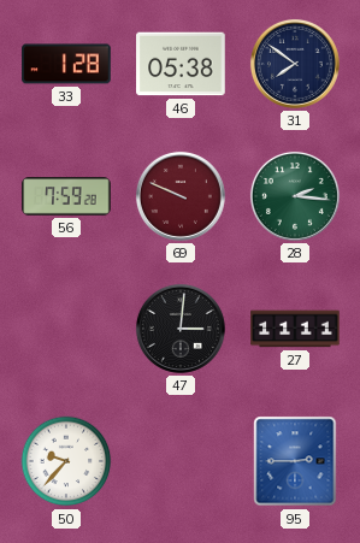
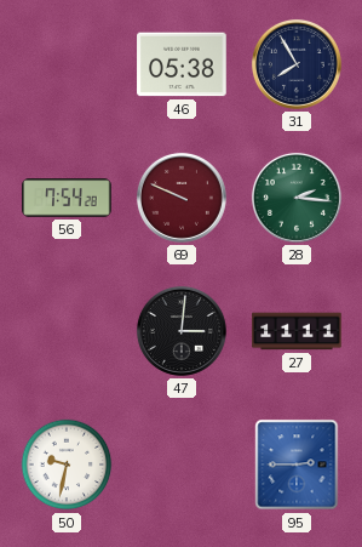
33: 1:28 -> none (66, 64)
31: 7:51 -> 7:55 (297, 64)
56: 7:59 -> 7:54 (67, 198)
50: 9:37 -> 9:32 (67, 465)
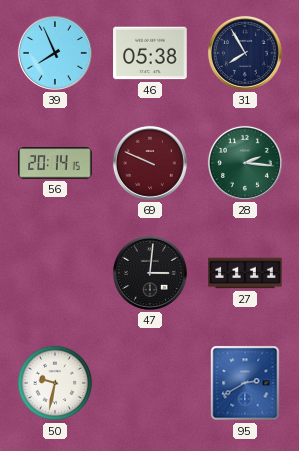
39: none -> 7:56 (55, 53)
56: 7:54 -> 20:14 (55, 163)
95: 2:45 -> 2:40 (245, 383)
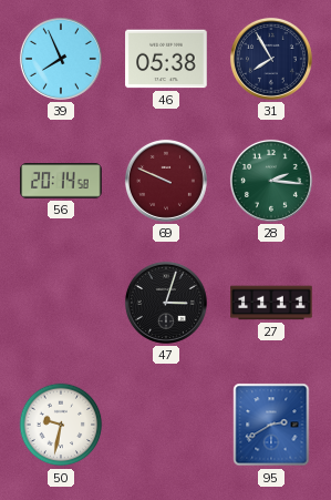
56: 20:14:15 -> 20:14:58 (61, 181)
47: 3:01 -> 3:03 (166, 303)
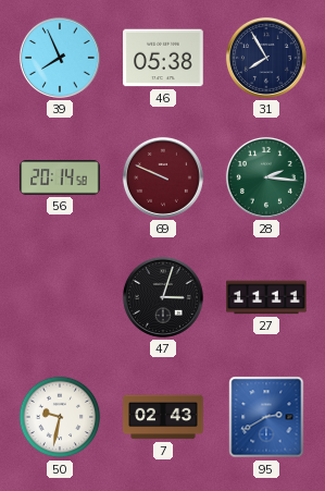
7: none -> 02:43 (163, 417)
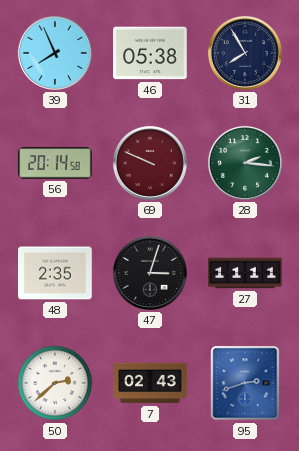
48: none -> 2:35 (55, 273)
50: 9:32 -> 2:38 (55, 383)
95: 2:40 -> 2:42 (245, 383)
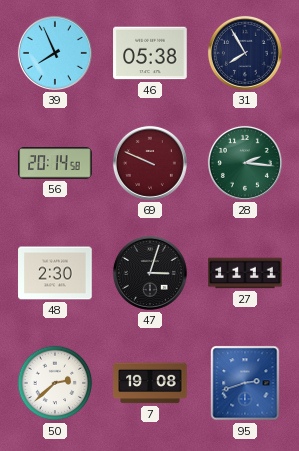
48: 2:35 -> 2:30 (55, 273)
7: 02:43 -> 19:08 (150, 383)
